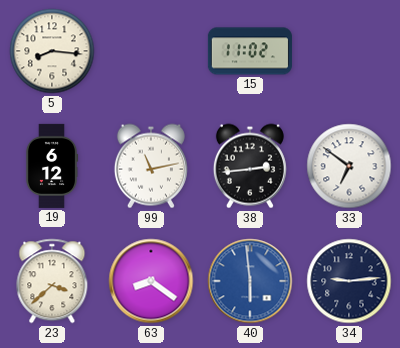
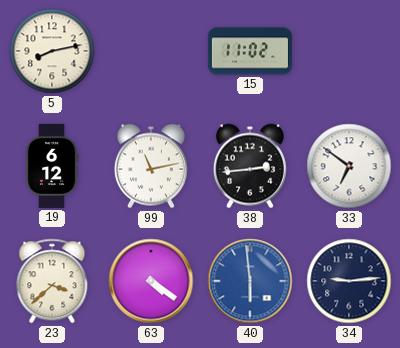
5: 8:16 -> 8:13 (52, 51)
63: 8:21 -> 4:21 (151, 281)
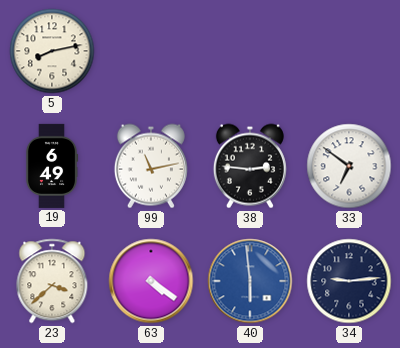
15: 11:02 -> none (250, 51)
19: 6:12 -> 6:49 (52, 166)
38: 2:44 -> 2:46 (250, 166)
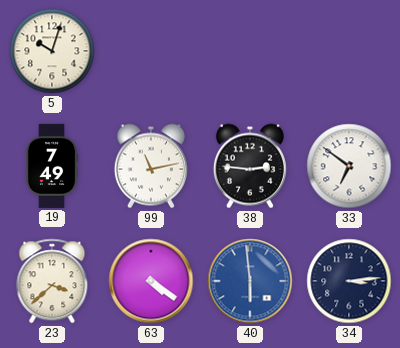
5: 8:13 -> 10:03 (52, 51)
19: 6:49 -> 7:49 (52, 166)
34: 9:14 -> 3:14 (349, 281)
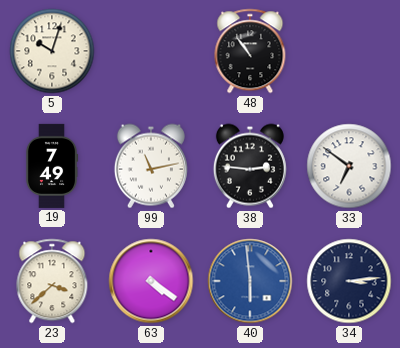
48: none -> 10:54 (250, 51)
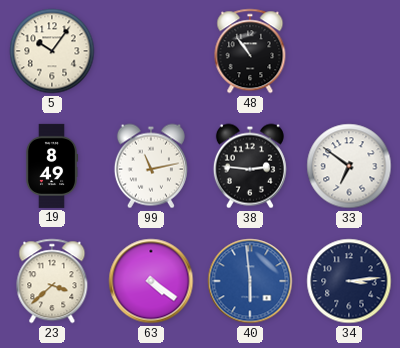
5: 10:03 -> 10:06 (52, 51)
19: 7:49 -> 8:49 (52, 166)
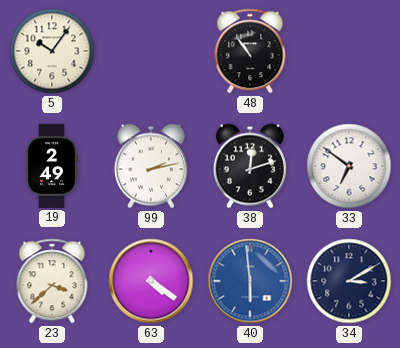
19: 8:49 -> 2:49 (52, 166)
99: 11:13 -> 2:13 (151, 166)
38: 2:46 -> 12:12 (250, 166)
34: 3:14 -> 3:10 (349, 281)
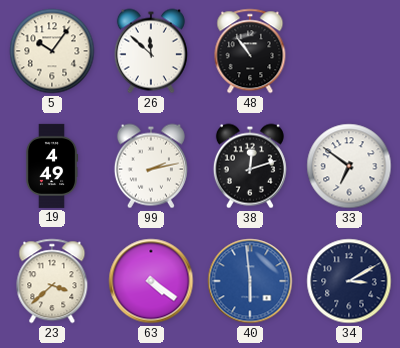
26: none -> 11:52 (151, 51)
19: 2:49 -> 4:49 (52, 166)
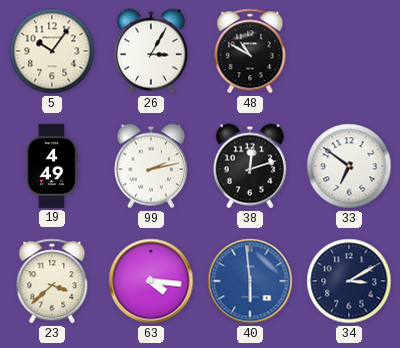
26: 11:52 -> 3:05 (151, 51)
48: 10:54 -> 10:50 (250, 51)
63: 4:21 -> 4:16 (151, 281)
